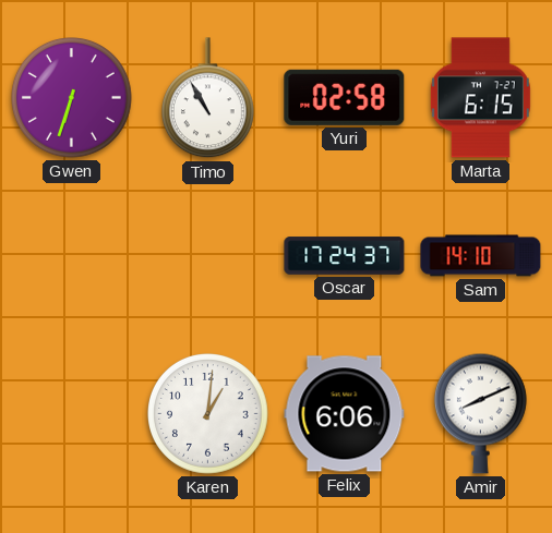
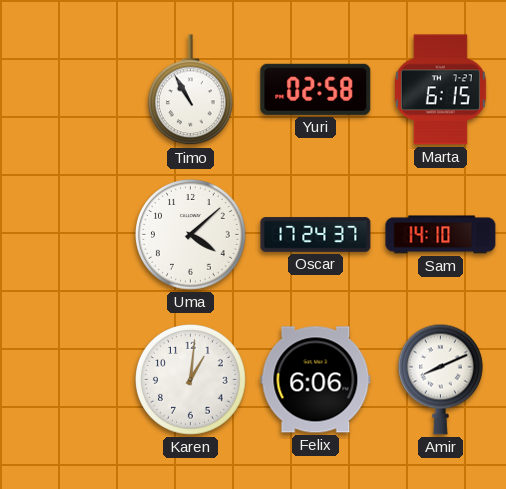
Gwen: 6:33 -> none (72, 98)
Uma: none -> 4:08 (191, 235)
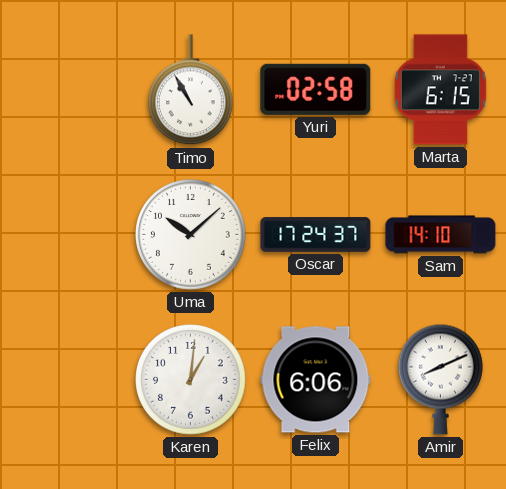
Uma: 4:08 -> 10:08 (191, 235)
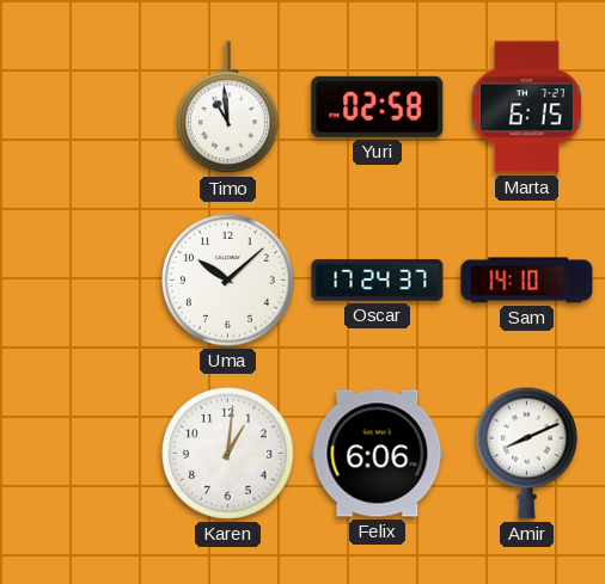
Timo: 10:55 -> 10:59 (227, 107)
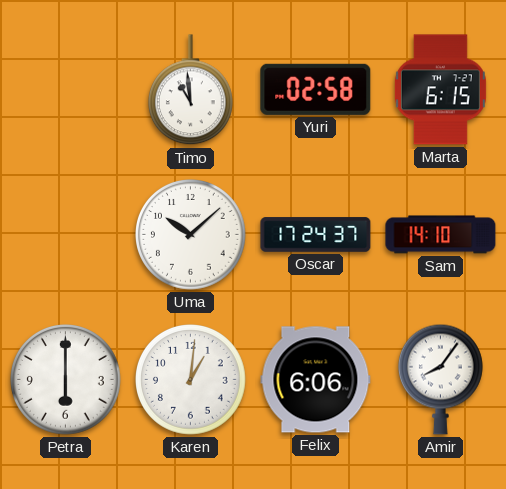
Petra: none -> 6:00 (66, 380)
Amir: 8:11 -> 8:06 (440, 379)
